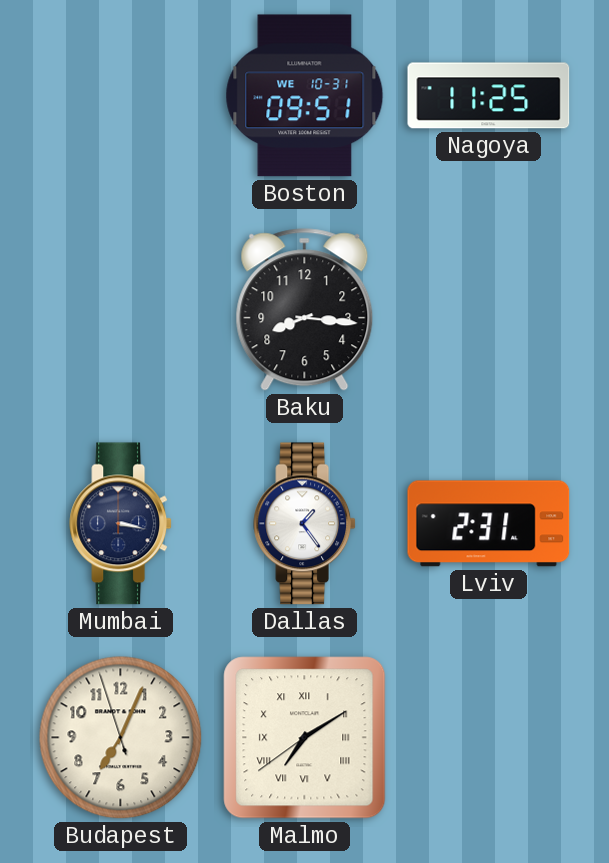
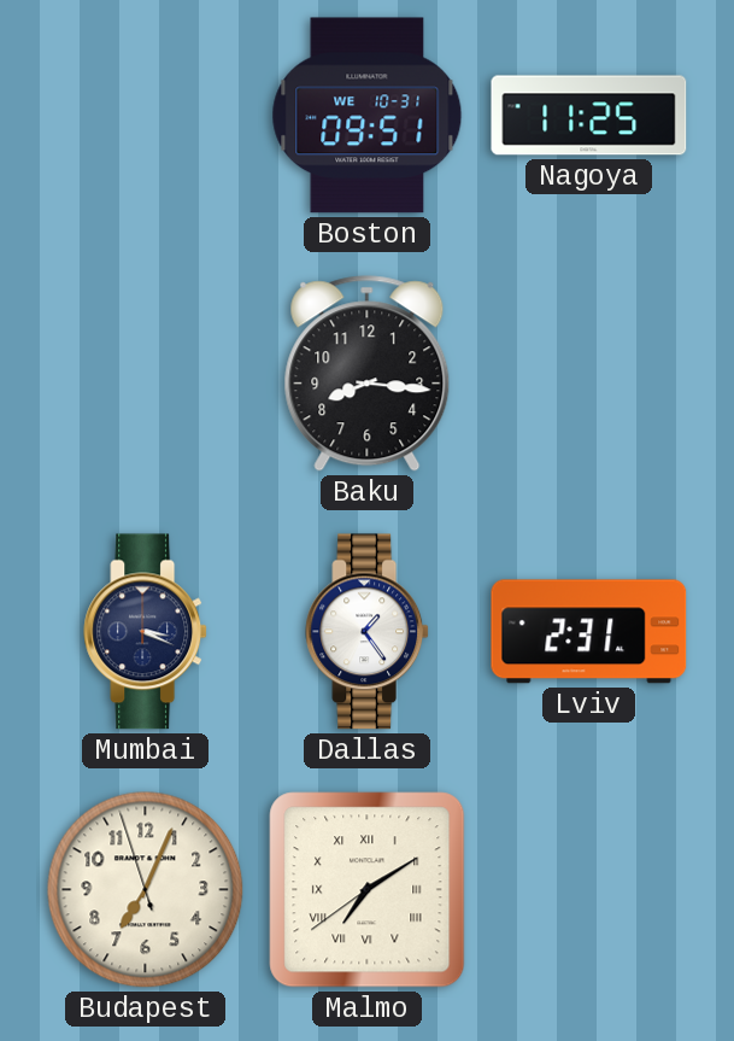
Mumbai: 3:17 -> 3:19 (146, 632)
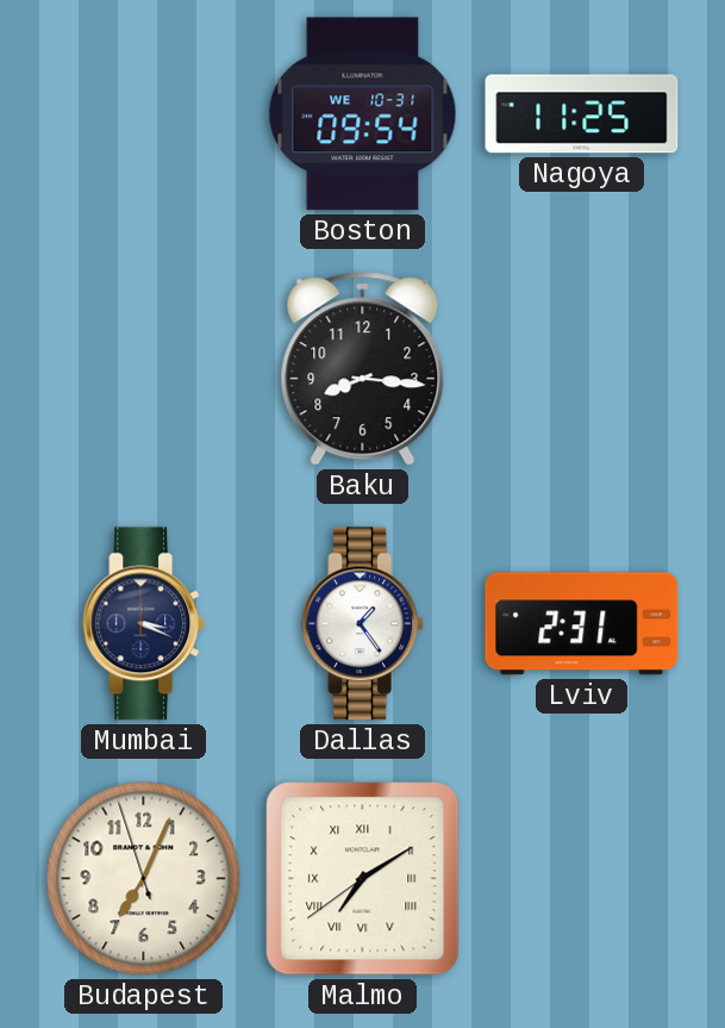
Boston: 09:51 -> 09:54 (363, 114)
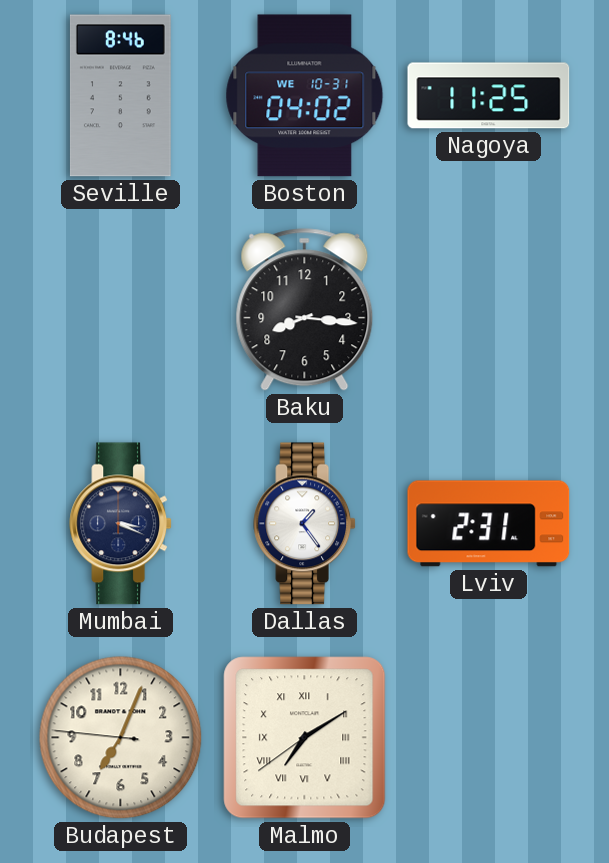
Seville: none -> 8:46 (120, 96)
Boston: 09:54 -> 04:02 (305, 96)
Budapest: 7:03:57 -> 7:03:46 (121, 738)
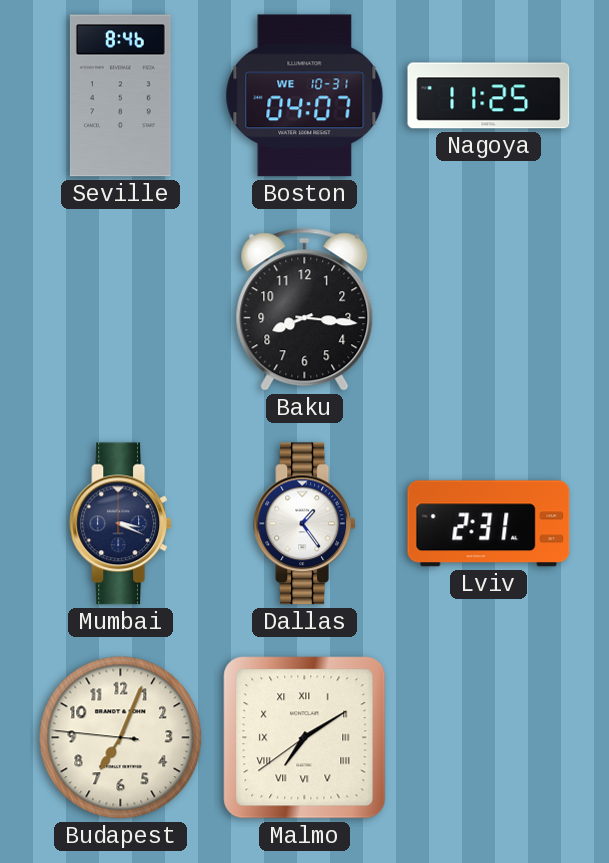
Boston: 04:02 -> 04:07 (305, 96)
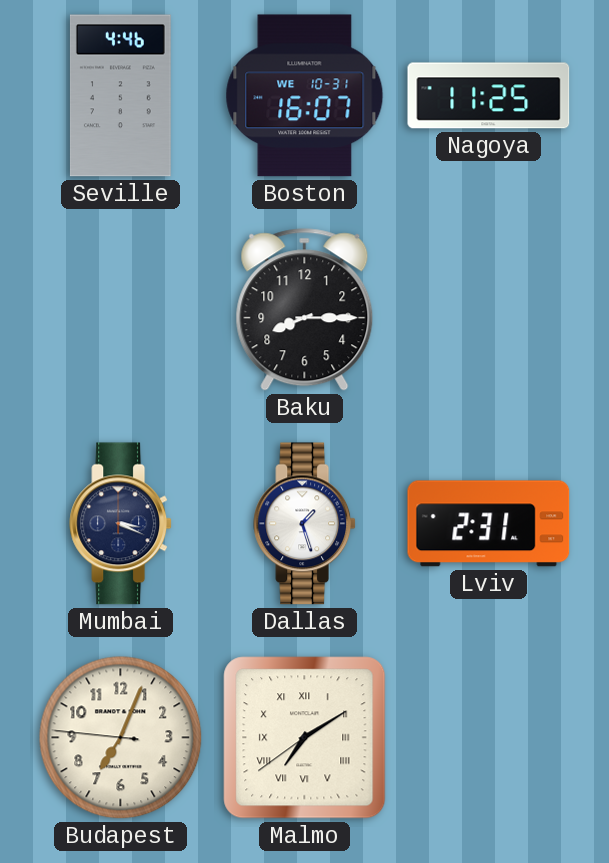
Seville: 8:46 -> 4:46 (120, 96)
Boston: 04:07 -> 16:07 (305, 96)
Baku: 8:16 -> 8:15 (305, 310)
Dallas: 1:24 -> 1:27 (305, 524)
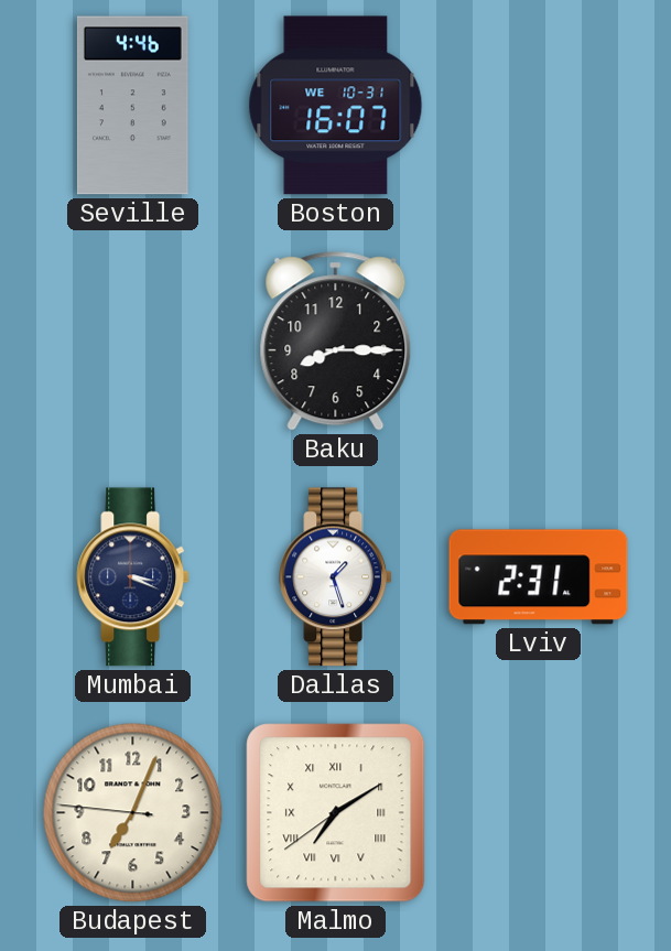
Nagoya: 11:25 -> none (489, 96)
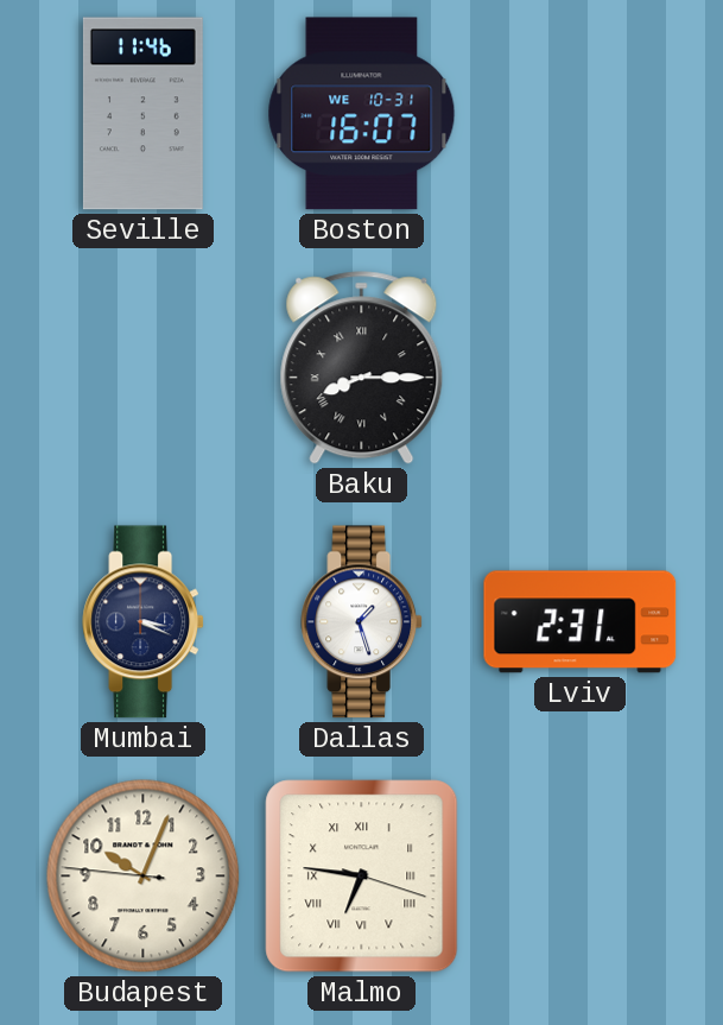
Seville: 4:46 -> 11:46 (142, 114)
Baku numerals: Arabic -> Roman (362, 368)
Budapest: 7:03 -> 10:03 (144, 877)
Malmo: 7:09 -> 6:46 (362, 877)
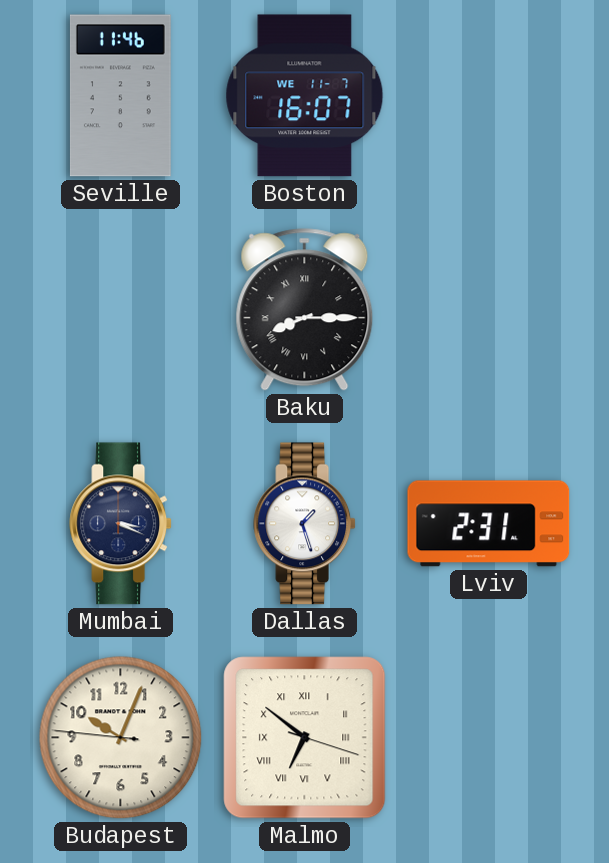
Boston date: WE 10-31 -> WE 11-7 (305, 96)
Malmo: 6:46 -> 6:51 (305, 738)
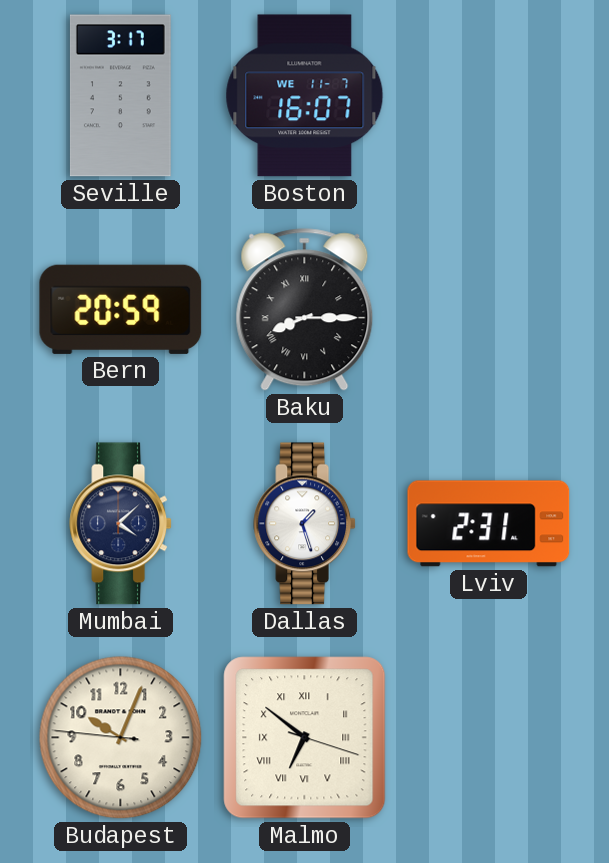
Seville: 11:46 -> 3:17 (120, 96)
Bern: none -> 20:59 (121, 309)
Mumbai: 3:19 -> 4:08 (121, 524)
